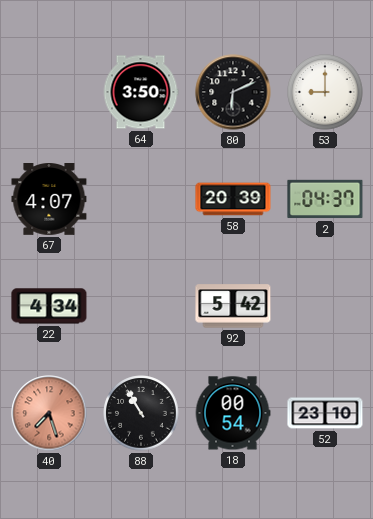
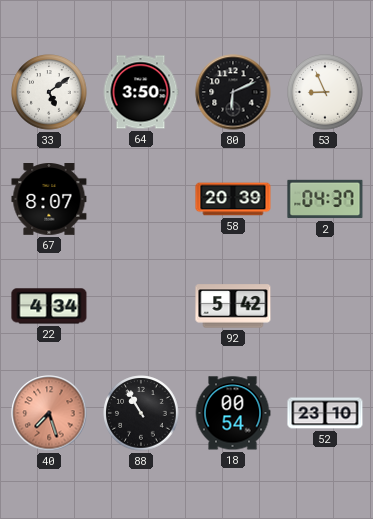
33: none -> 5:09 (49, 92)
53: 9:00 -> 8:56 (325, 92)
67: 4:07 -> 8:07 (49, 200)
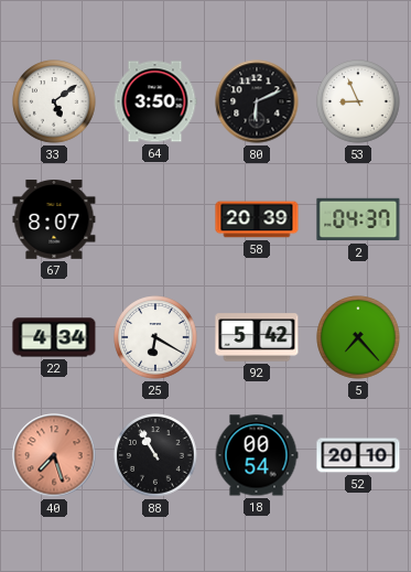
25: none -> 6:20 (155, 337)
5: none -> 7:23 (358, 337)
52: 23:10 -> 20:10 (358, 455)
